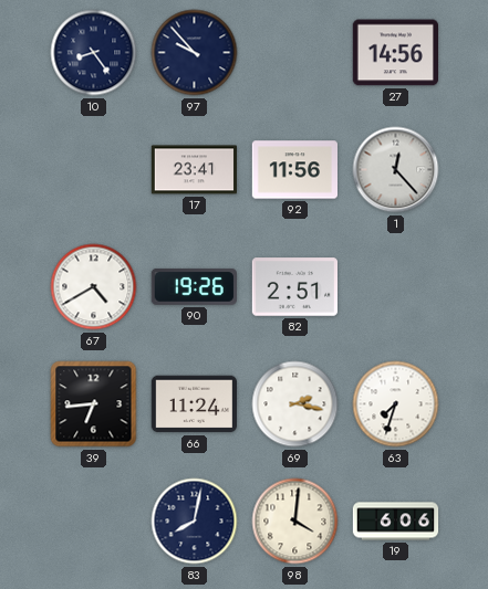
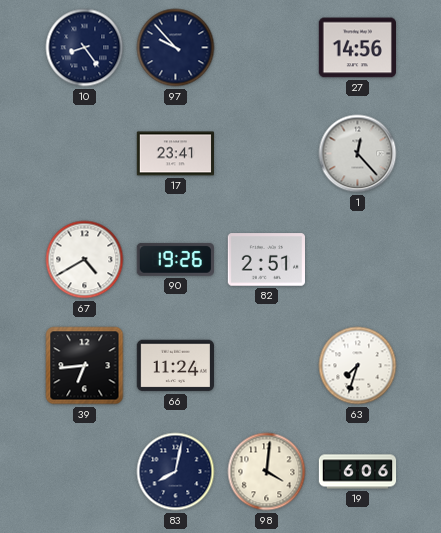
92: 11:56 -> none (294, 170)
69: 2:17 -> none (295, 404)
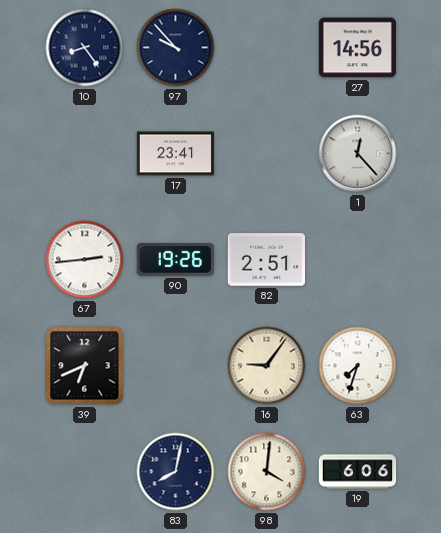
67: 4:40 -> 2:44 (85, 260)
39: 6:44 -> 6:41 (85, 366)
66: 11:24 -> none (175, 366)
16: none -> 9:06 (267, 366)
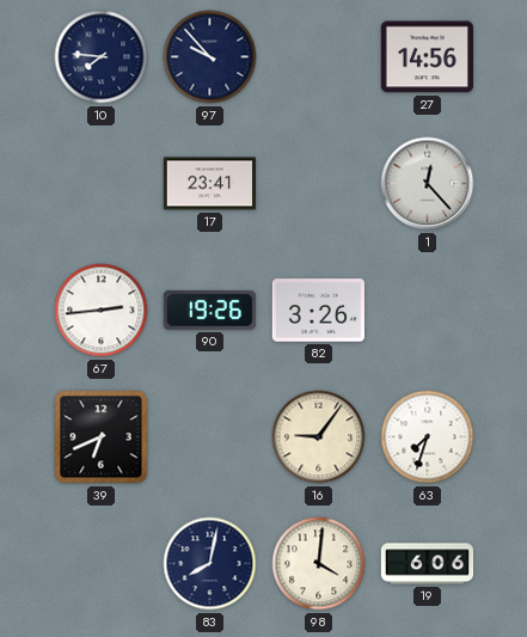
10: 8:24 -> 7:46 (102, 57)
82: 2:51 -> 3:26 (318, 311)
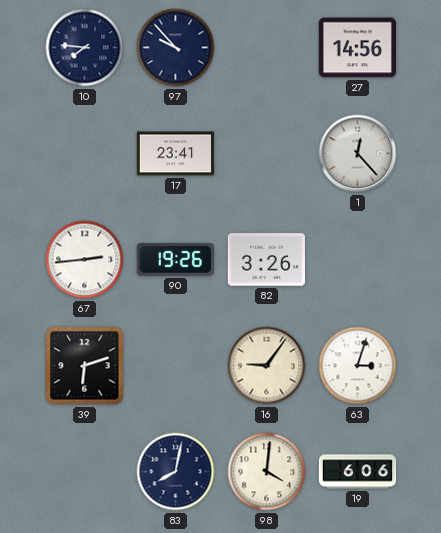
39: 6:41 -> 6:12 (85, 366)
63: 7:33 -> 3:03 (358, 366)
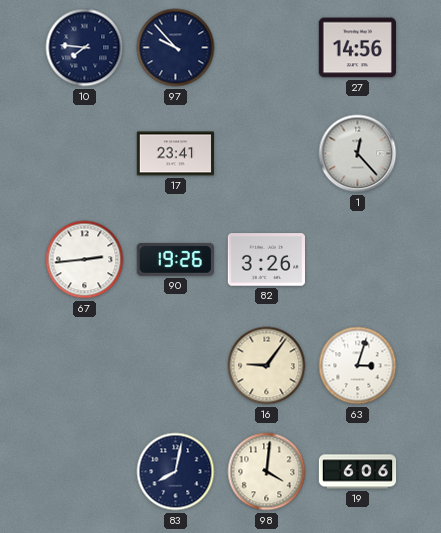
39: 6:12 -> none (85, 366)
